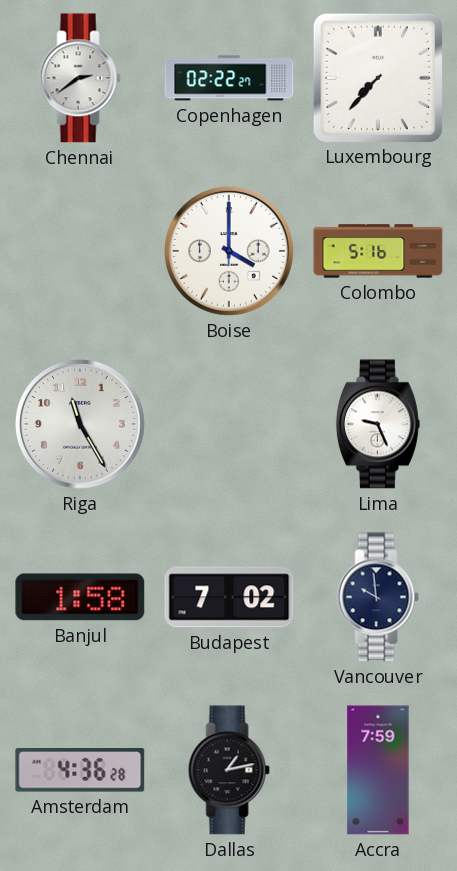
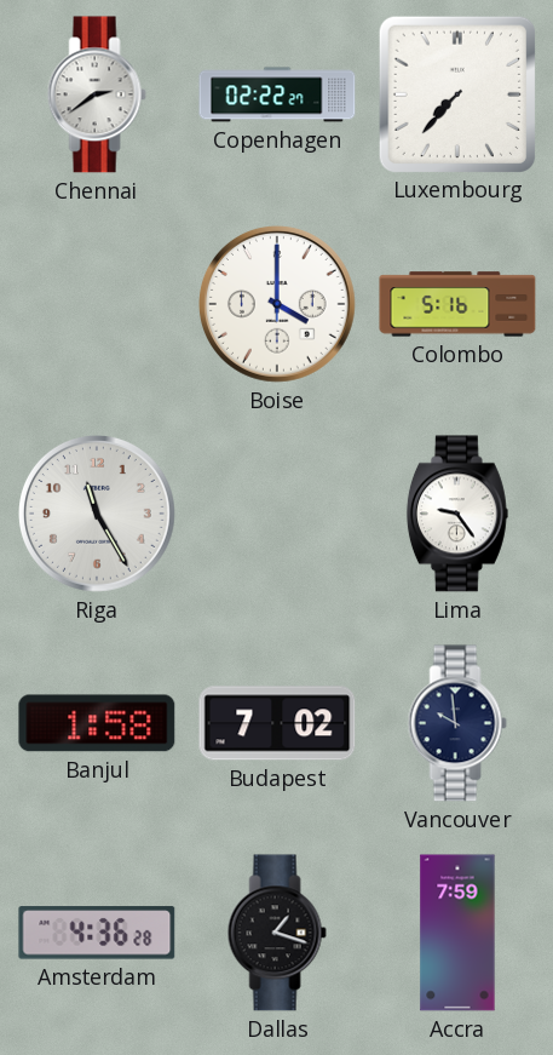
Lima: 9:26 -> 9:24 (457, 514)
Dallas: 1:13 -> 1:18 (277, 933)
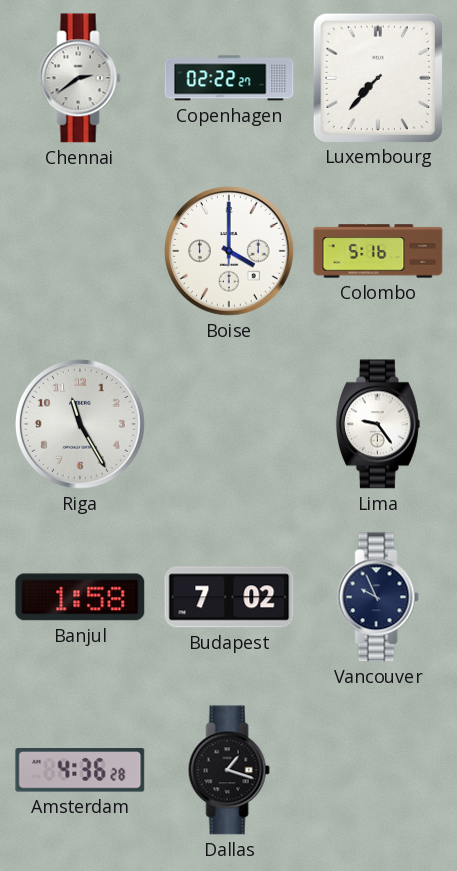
Vancouver: 9:59 -> 9:56 (378, 597)
Accra: 7:59 -> none (457, 933)
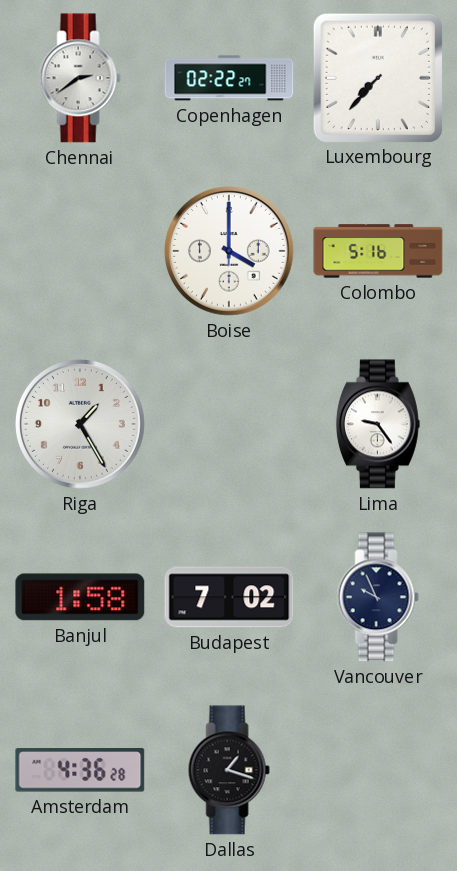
Riga: 11:25 -> 1:25 (81, 425)
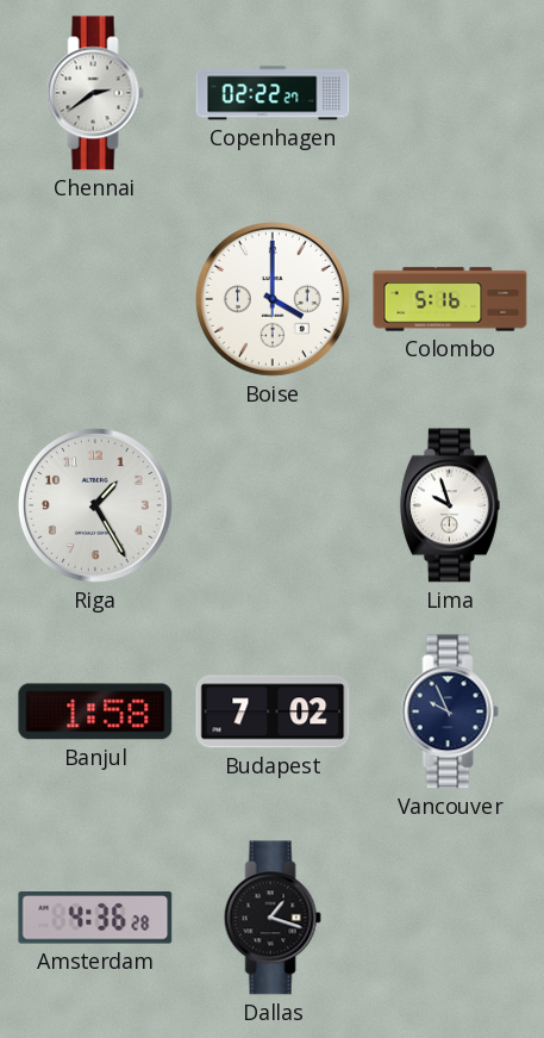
Luxembourg: 7:37 -> none (377, 77)
Lima: 9:24 -> 9:57 (450, 505)
